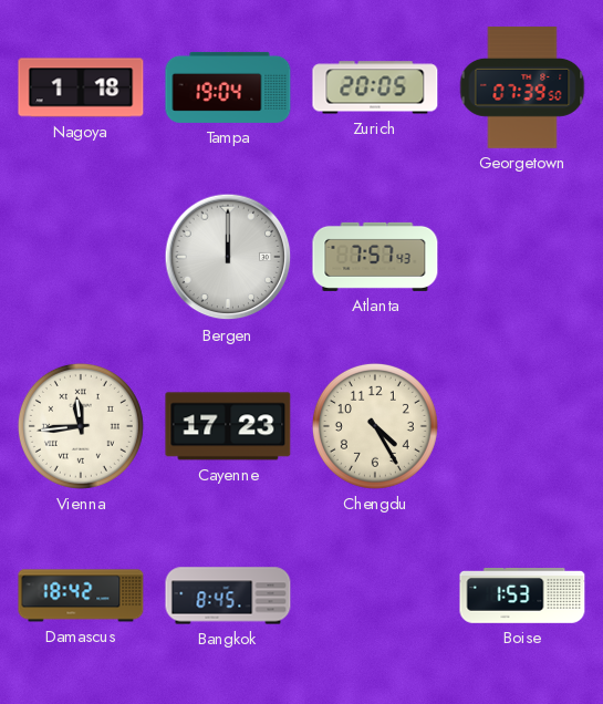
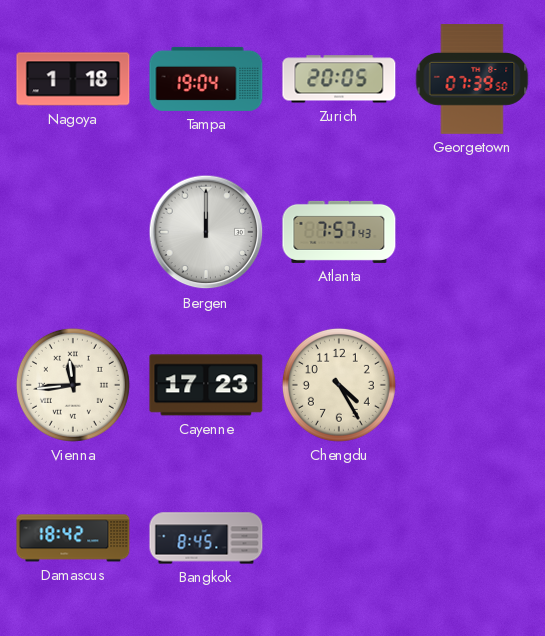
Boise: 1:53 -> none (522, 597)
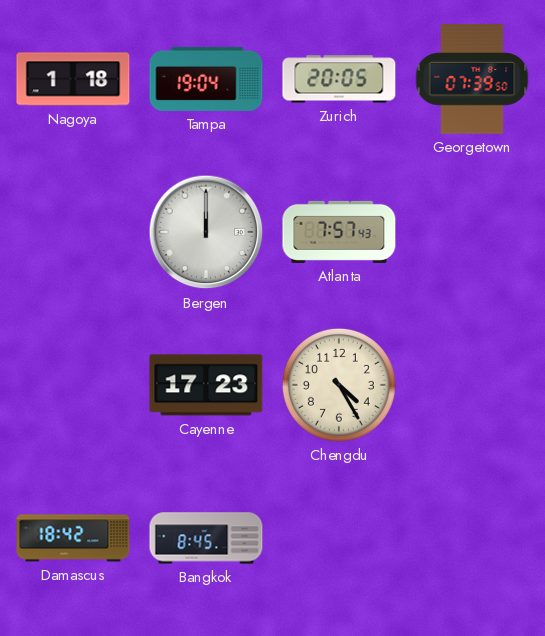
Vienna: 11:44 -> none (73, 385)
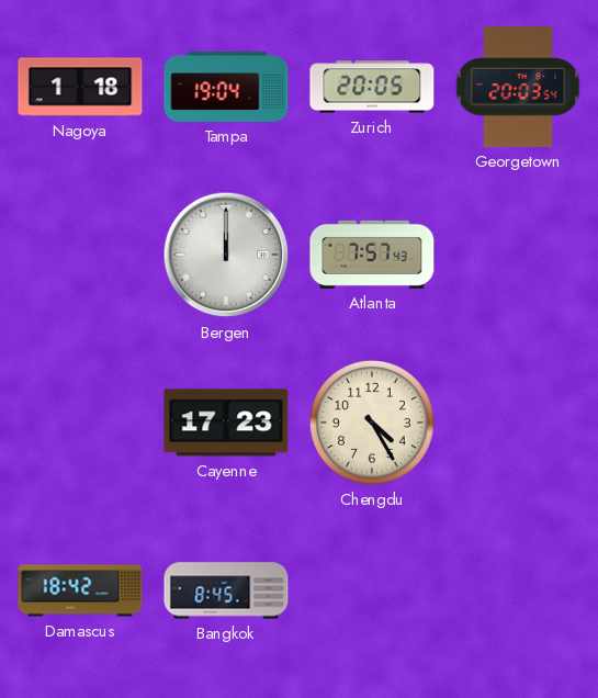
Georgetown: 07:39 -> 20:03 (518, 87)
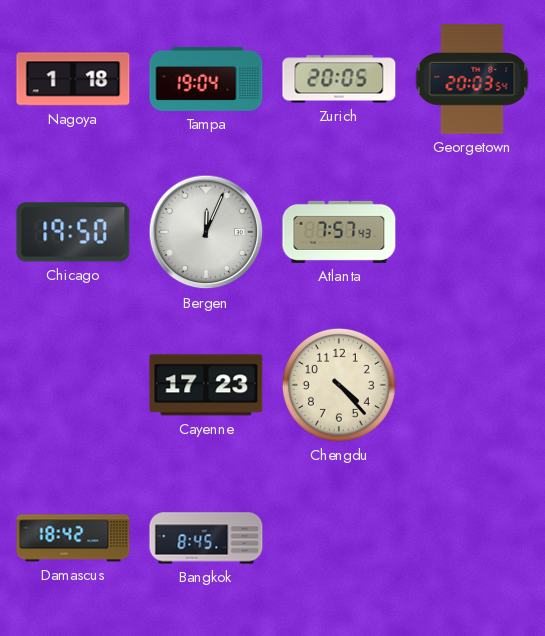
Chicago: none -> 19:50 (73, 232)
Bergen: 12:00 -> 12:04 (206, 232)
Chengdu: 4:25 -> 4:23 (339, 385)
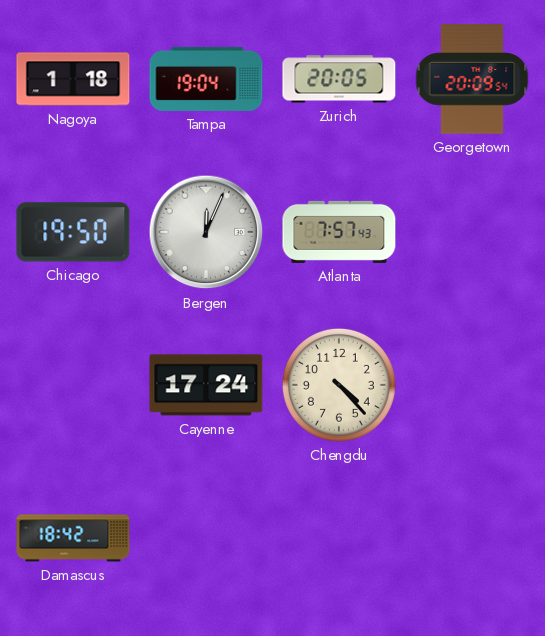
Georgetown: 20:03 -> 20:09 (472, 79)
Cayenne: 17:23 -> 17:24 (206, 385)
Bangkok: 8:45 -> none (206, 538)
